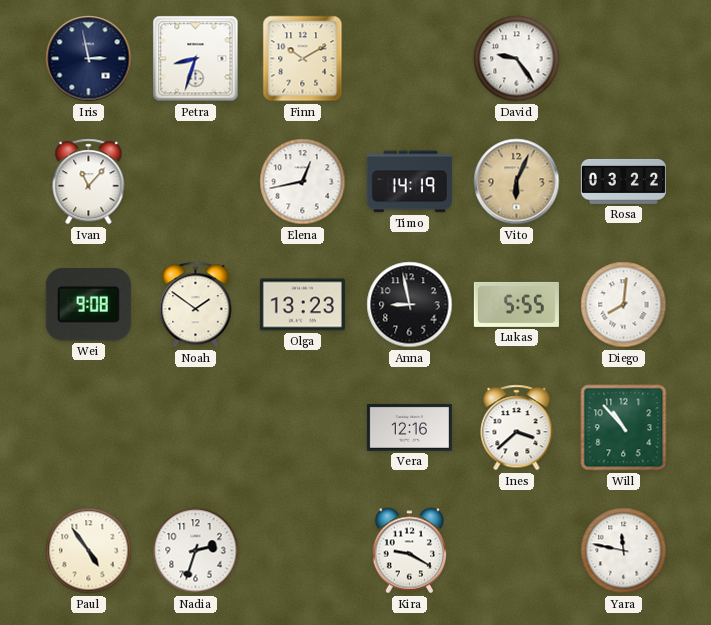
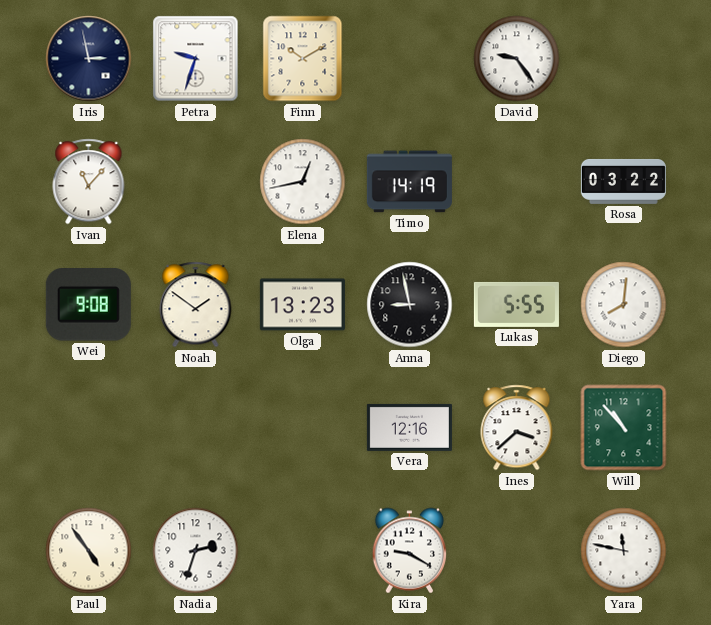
Petra: 8:33 -> 9:33 (196, 59)
Vito: 6:04 -> none (517, 182)
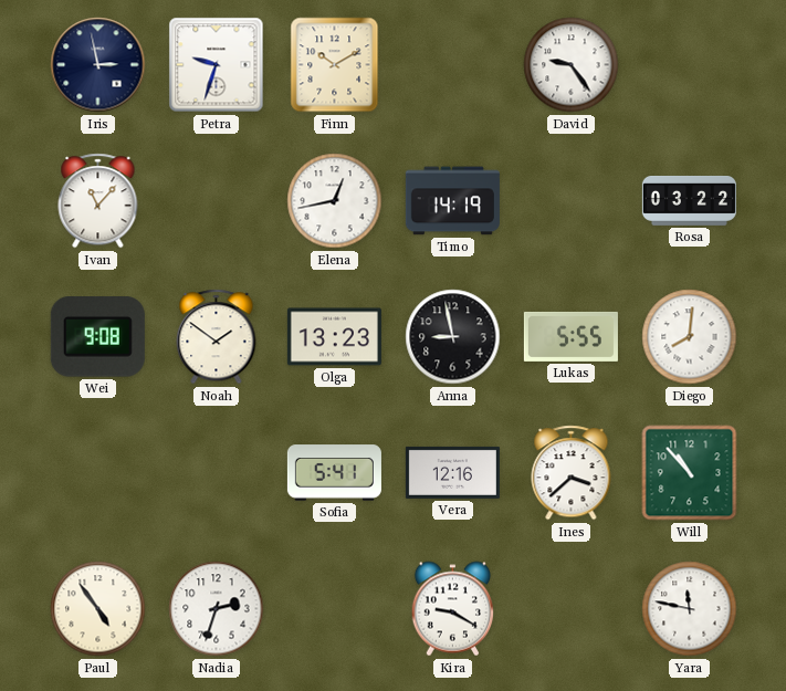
Sofia: none -> 5:41 (334, 473)
